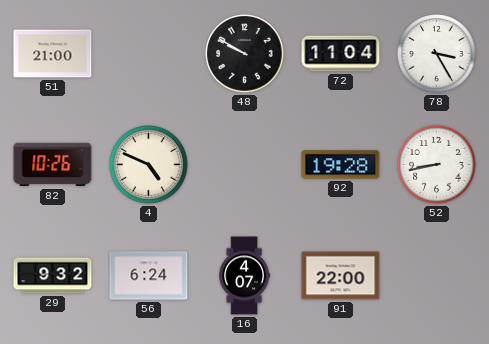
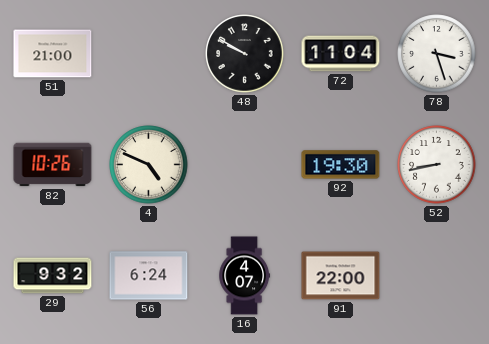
78: 3:25 -> 3:27 (437, 54)
92: 19:28 -> 19:30 (341, 165)
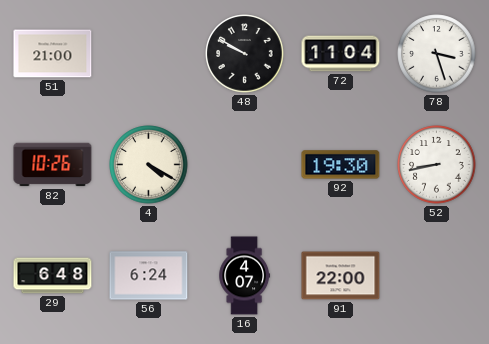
4: 4:49 -> 4:20 (149, 165)
29: 9:32 -> 6:48 (53, 276)
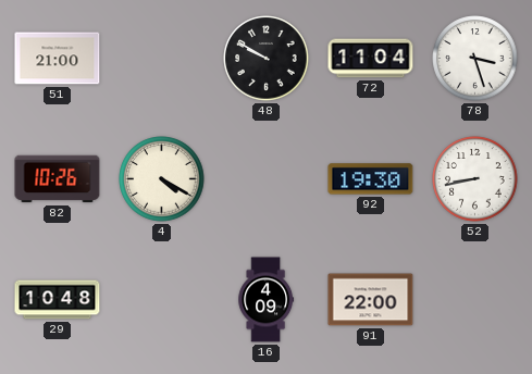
29: 6:48 -> 10:48 (58, 300)
56: 6:24 -> none (149, 276)
16: 4:07 -> 4:09 (267, 300)
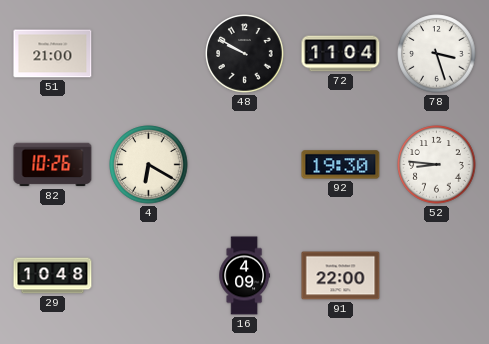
4: 4:20 -> 6:20 (149, 165)
52: 8:43 -> 8:46 (437, 165)
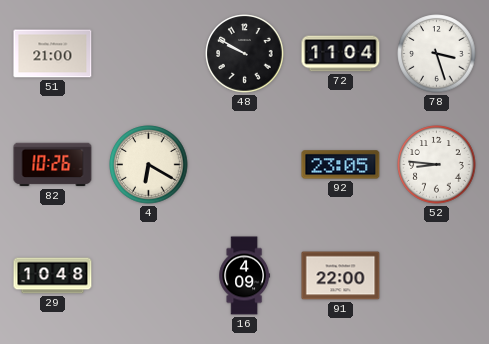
92: 19:30 -> 23:05 (341, 165)
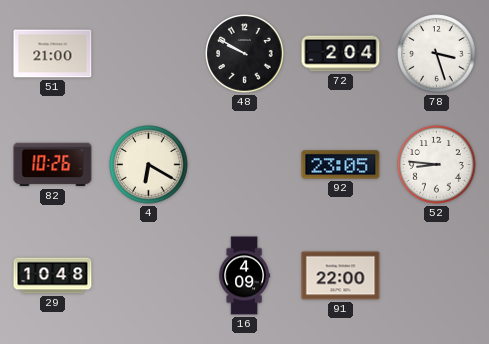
72: 11:04 -> 2:04 (341, 54)
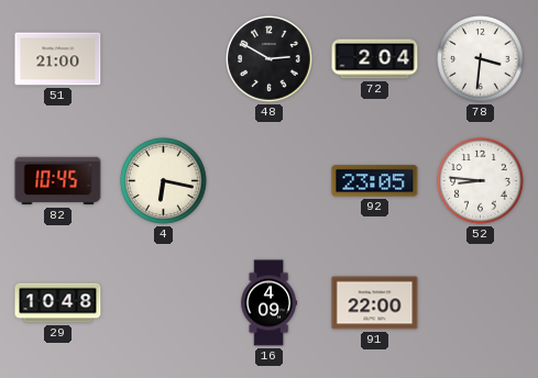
48: 9:50 -> 2:50 (270, 59)
78: 3:27 -> 3:31 (481, 59)
82: 10:26 -> 10:45 (58, 181)
4: 6:20 -> 6:17 (164, 181)
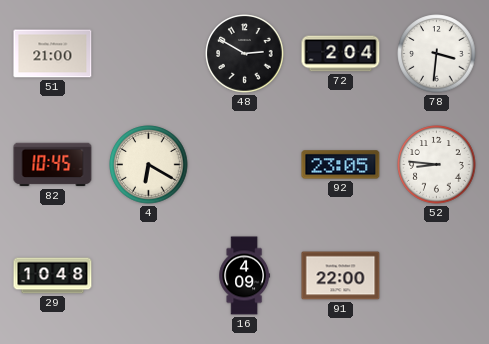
4: 6:17 -> 6:20 (149, 165)
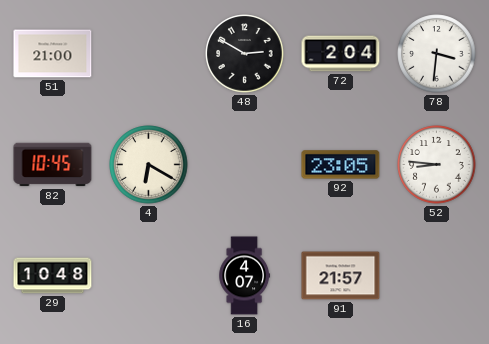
16: 4:09 -> 4:07 (245, 276)
91: 22:00 -> 21:57 (341, 276)
